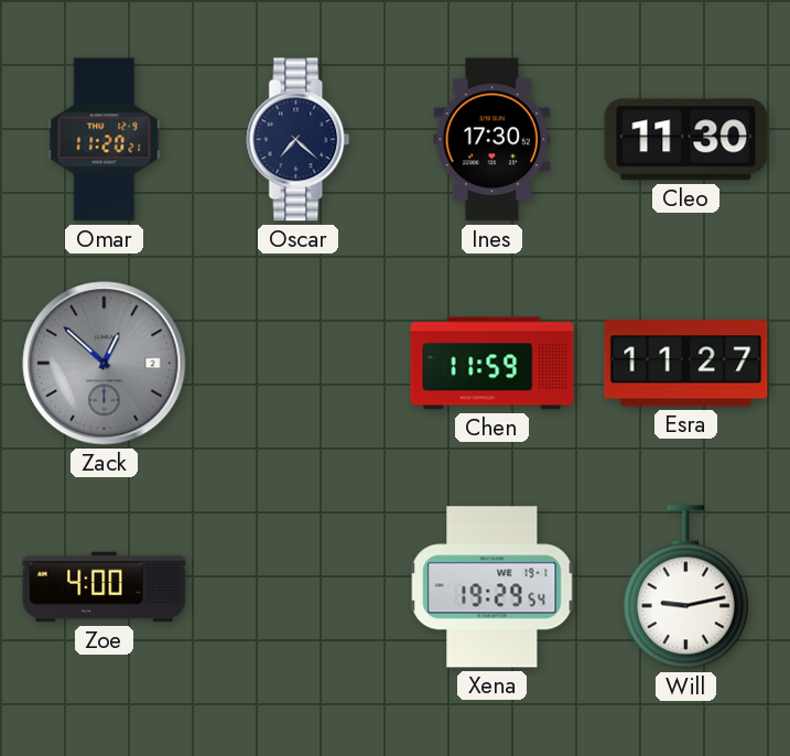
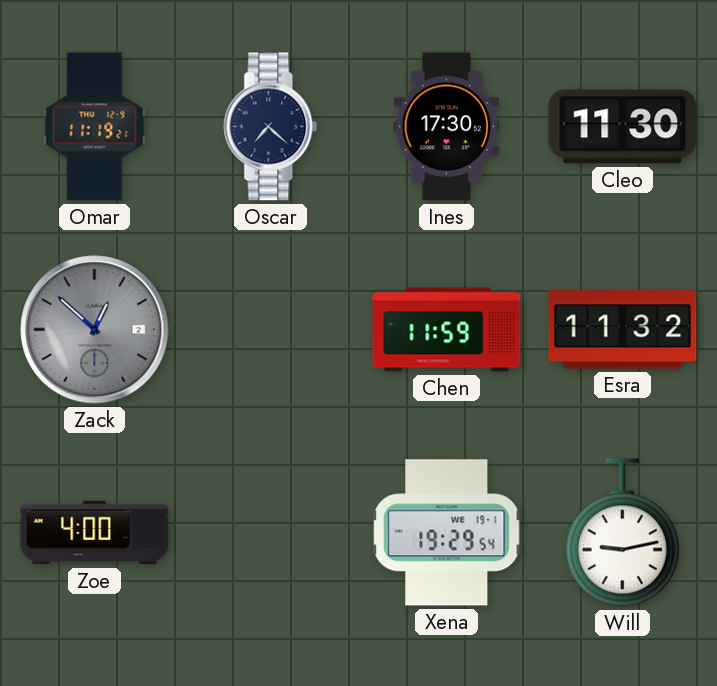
Omar: 11:20 -> 11:19 (95, 127)
Esra: 11:27 -> 11:32 (623, 330)
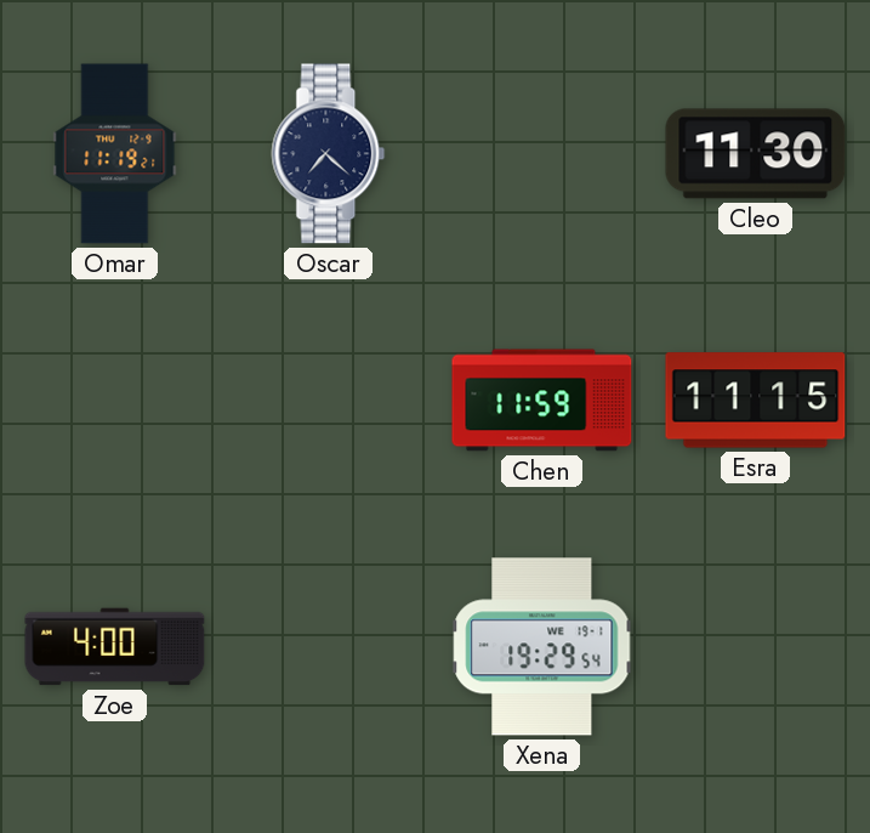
Ines: 17:30 -> none (447, 127)
Zack: 12:52 -> none (95, 330)
Esra: 11:32 -> 11:15 (756, 401)
Will: 9:13 -> none (622, 533)
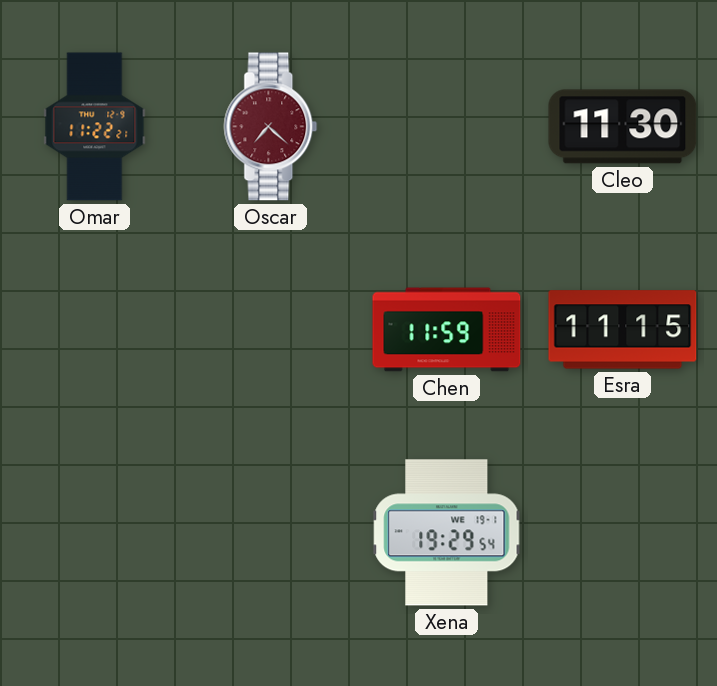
Omar: 11:19 -> 11:22 (95, 127)
Oscar dial: navy -> burgundy (271, 127)
Zoe: 4:00 -> none (115, 647)
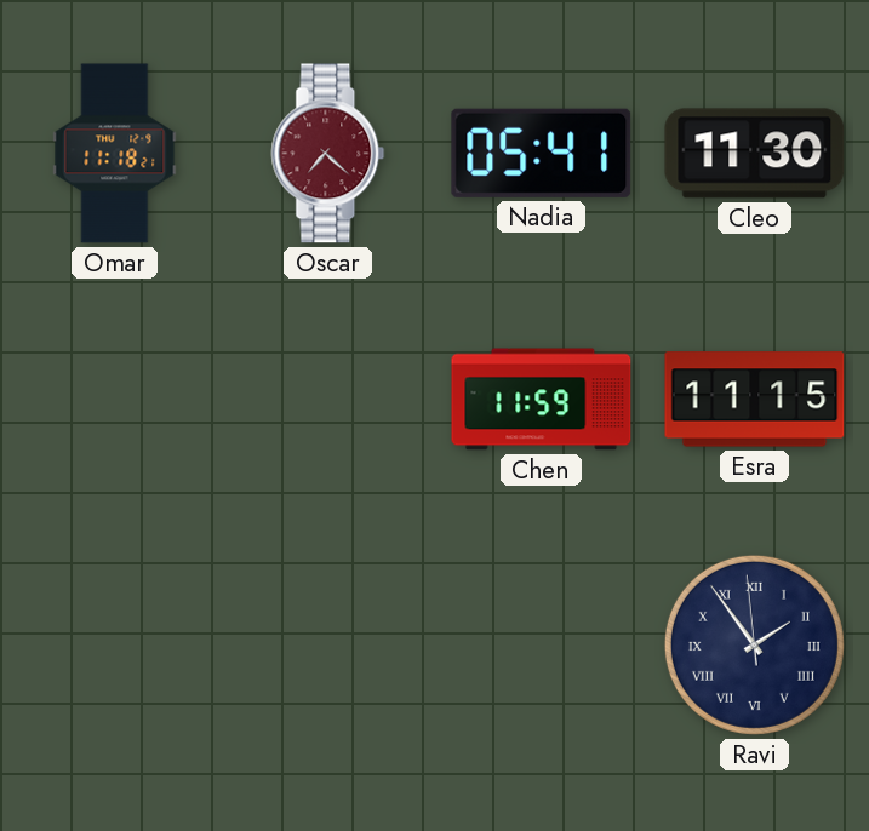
Omar: 11:22 -> 11:18 (115, 154)
Nadia: none -> 05:41 (542, 153)
Xena: 19:29 -> none (447, 533)
Ravi: none -> 1:53 (754, 644)
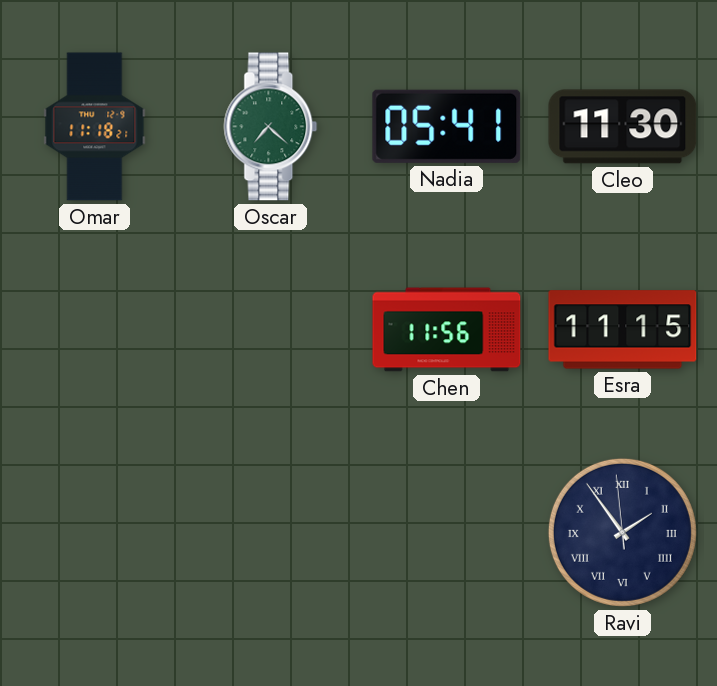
Oscar dial: burgundy -> green (271, 127)
Chen: 11:59 -> 11:56 (447, 330)
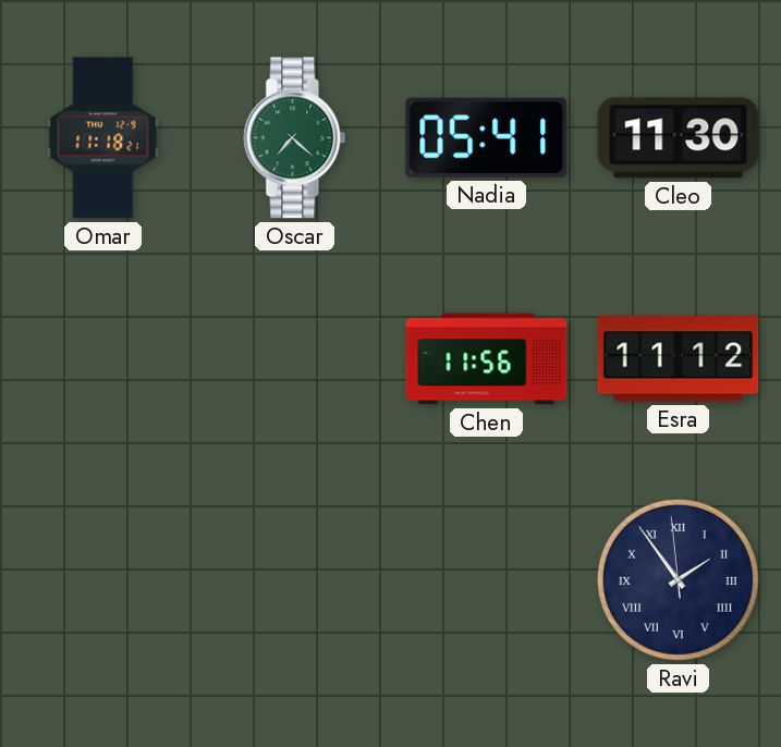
Esra: 11:15 -> 11:12 (679, 359)
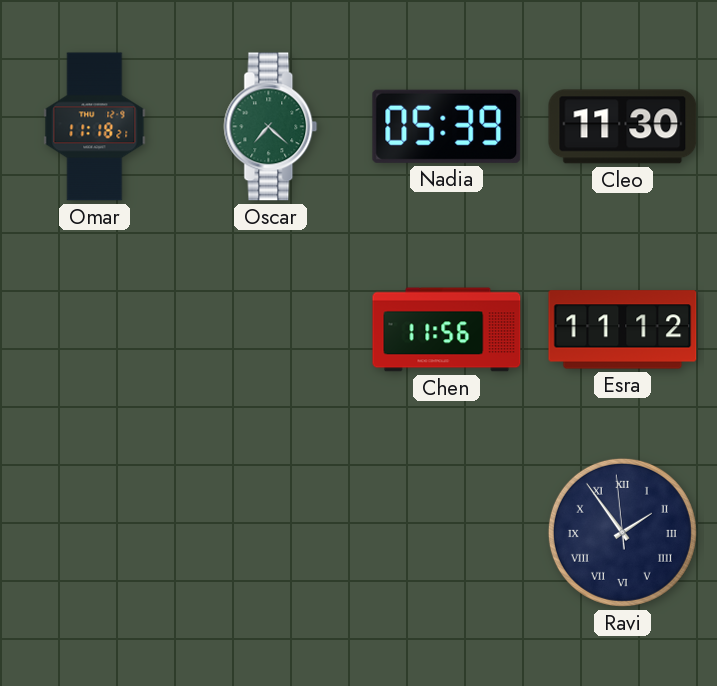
Nadia: 05:41 -> 05:39 (447, 126)
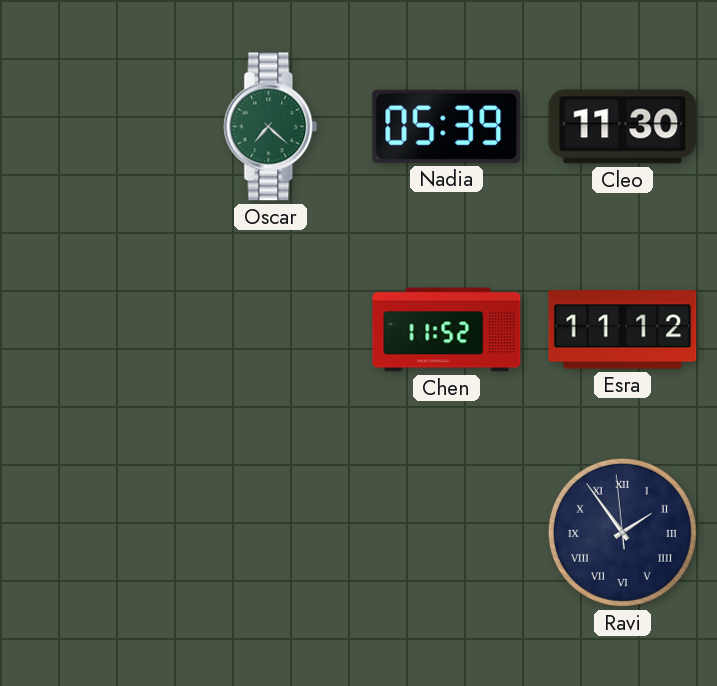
Omar: 11:18 -> none (95, 127)
Chen: 11:56 -> 11:52 (447, 330)
